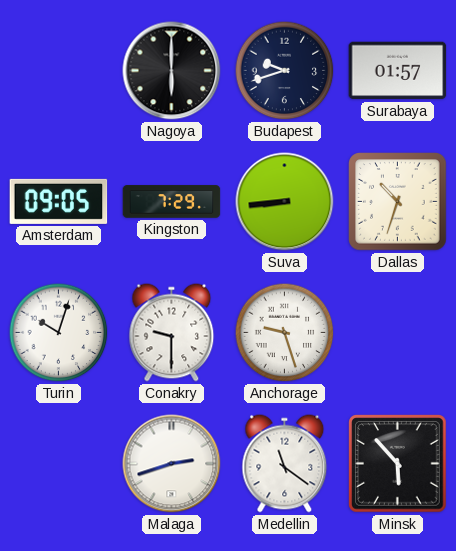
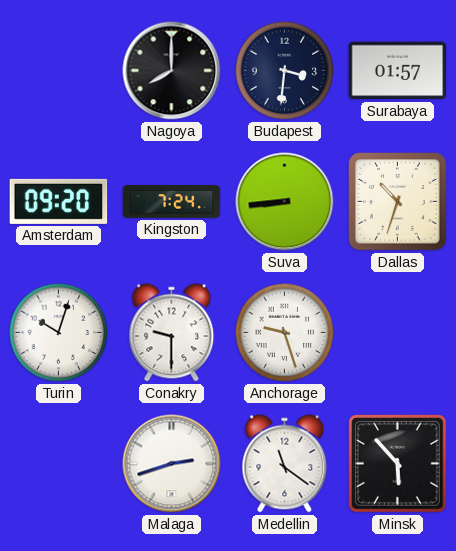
Nagoya: 6:00 -> 8:00 (172, 71)
Budapest: 9:42 -> 3:31 (285, 71)
Amsterdam: 09:05 -> 09:20 (59, 201)
Kingston: 7:29 -> 7:24 (172, 202)
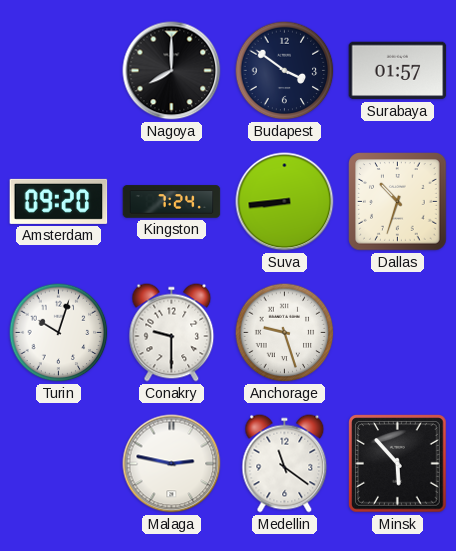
Budapest: 3:31 -> 3:51 (285, 71)
Malaga: 2:42 -> 2:47 (172, 464)
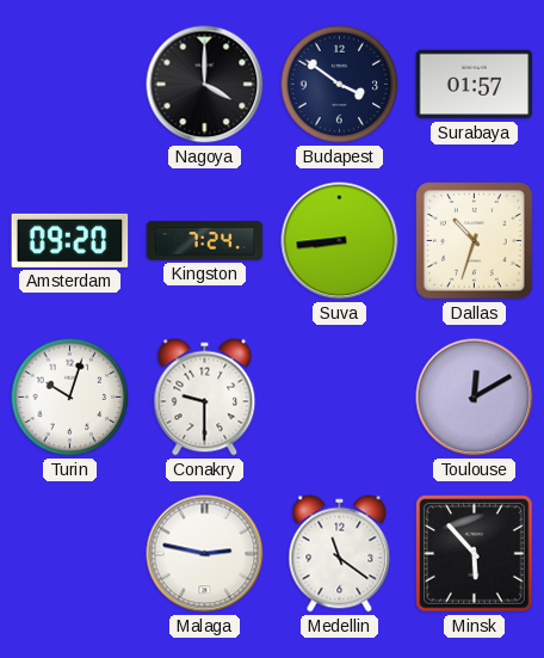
Nagoya: 8:00 -> 4:00 (205, 85)
Anchorage: 9:27 -> none (285, 333)
Toulouse: none -> 12:10 (475, 398)
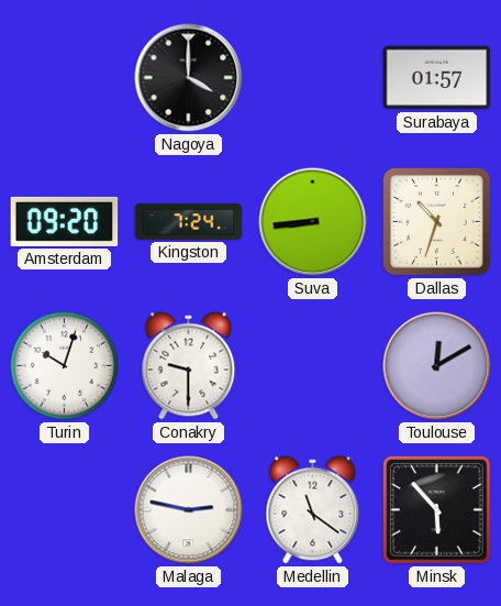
Budapest: 3:51 -> none (340, 85)
